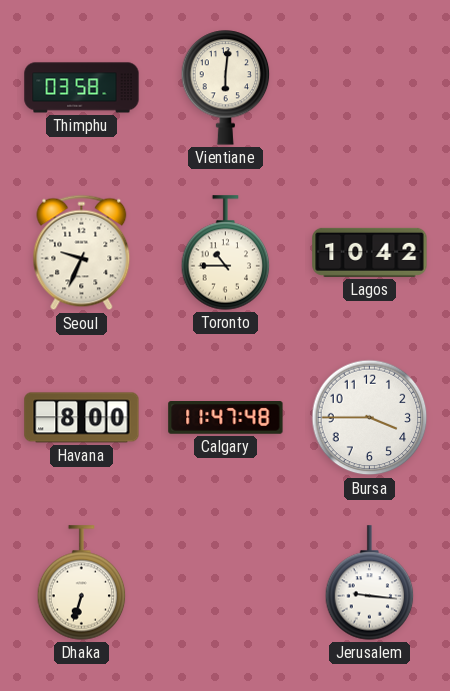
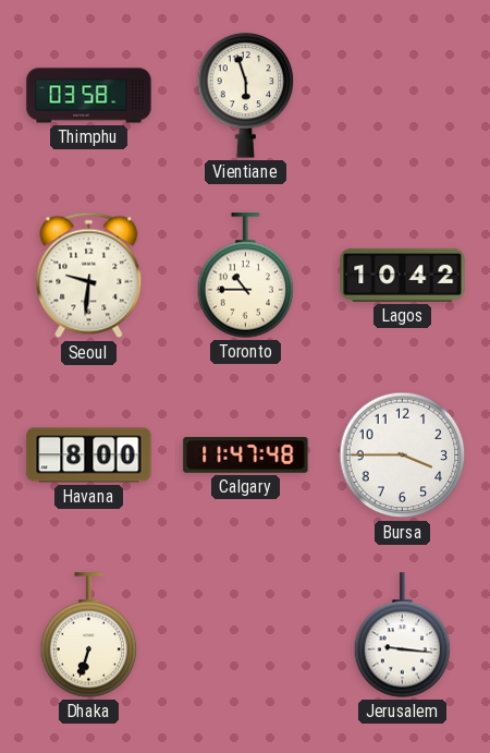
Vientiane: 6:01 -> 5:57 (246, 96)
Seoul: 9:34 -> 9:31 (89, 276)
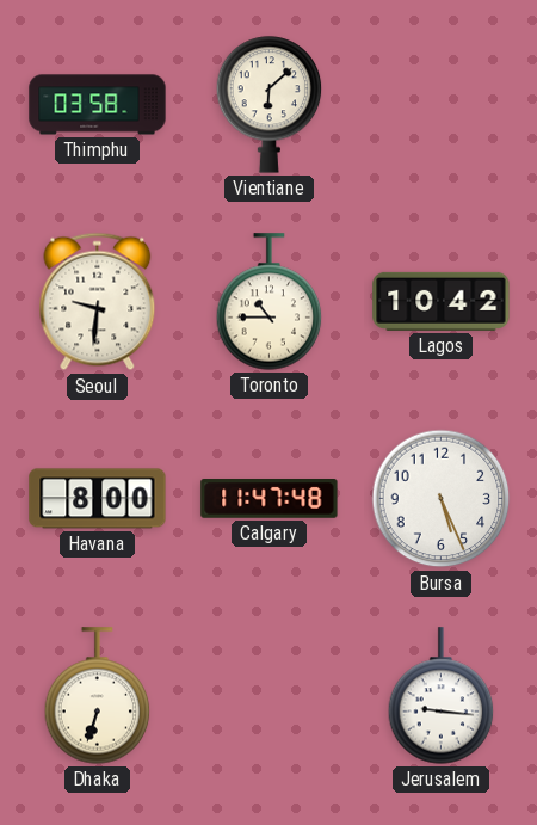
Vientiane: 5:57 -> 6:08 (270, 105)
Bursa: 3:45 -> 5:26 (442, 499)
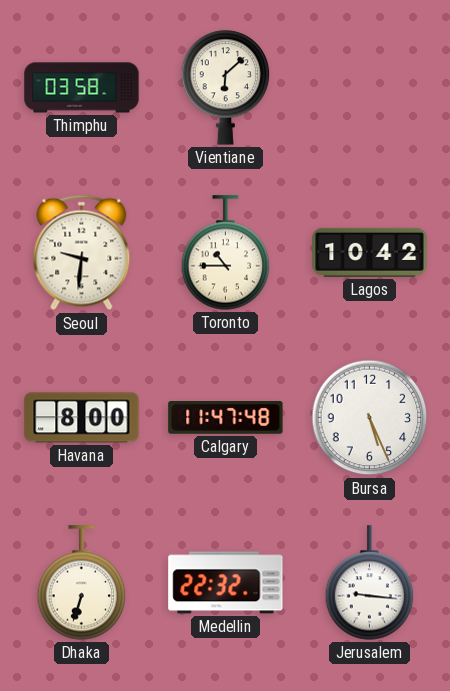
Medellin: none -> 22:32 (226, 583)
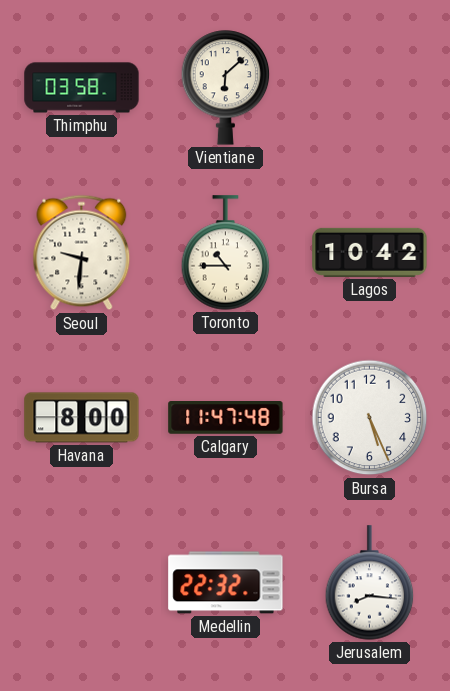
Dhaka: 6:33 -> none (82, 583)
Jerusalem: 9:16 -> 8:16 (370, 583)
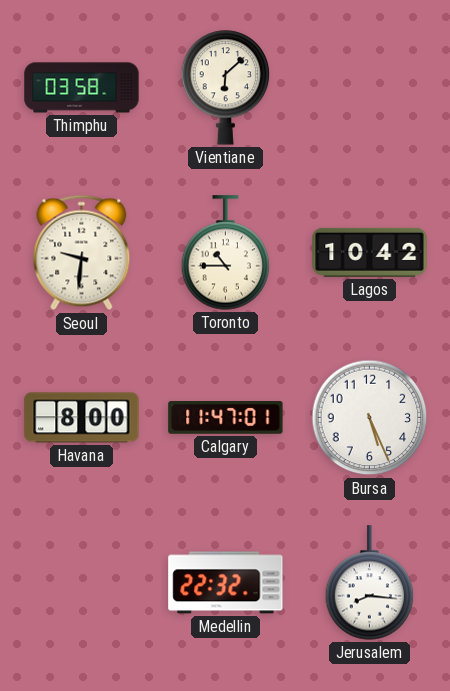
Calgary: 11:47:48 -> 11:47:01 (226, 418)
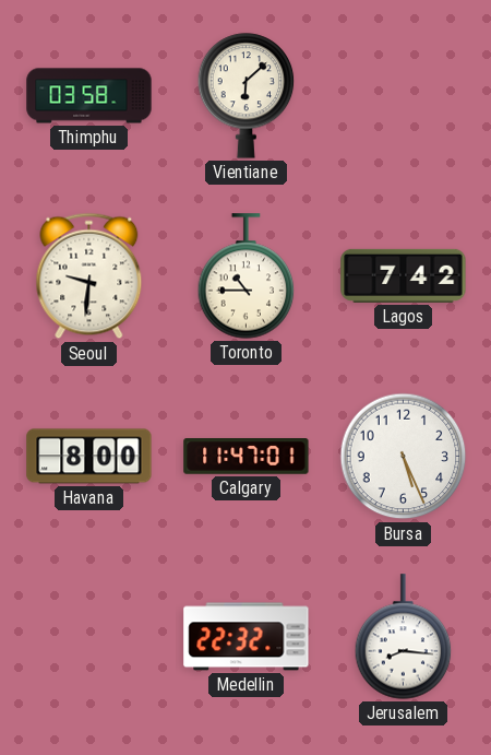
Lagos: 10:42 -> 7:42 (404, 275)
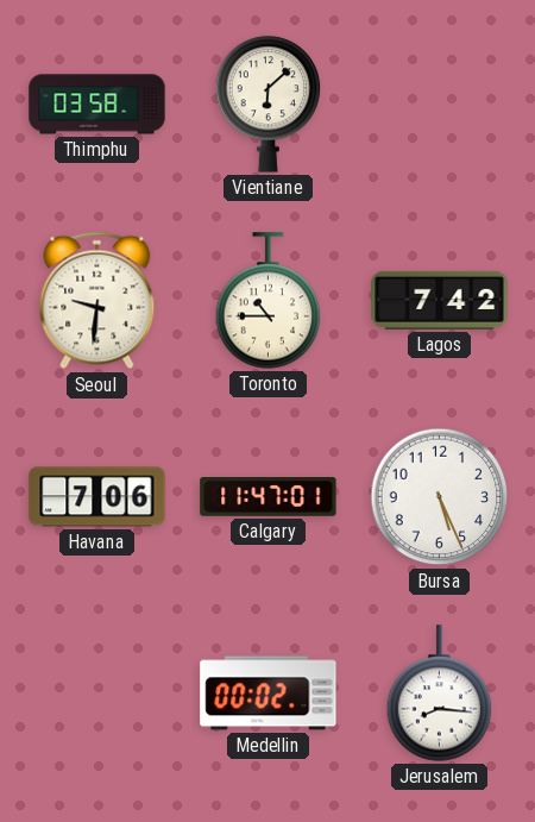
Havana: 8:00 -> 7:06 (97, 497)
Medellin: 22:32 -> 00:02 (269, 694)
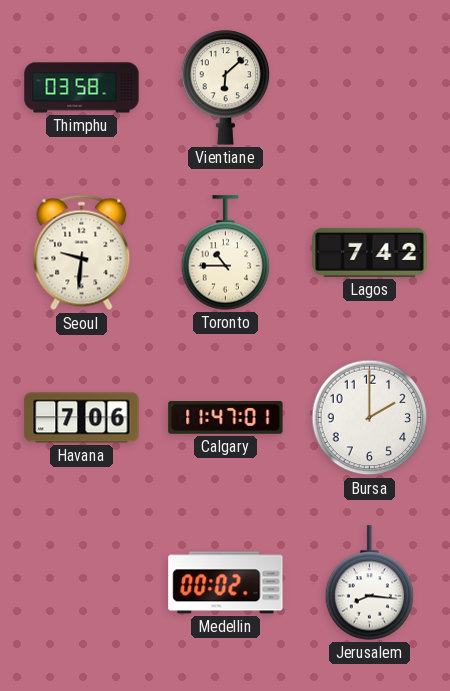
Bursa: 5:26 -> 2:00 (370, 418)
